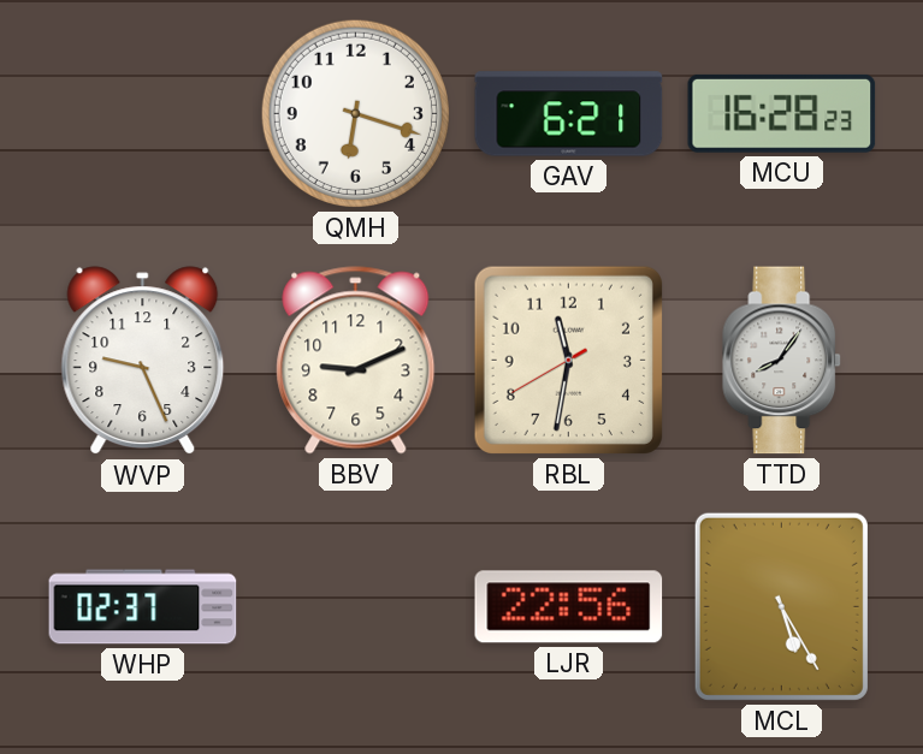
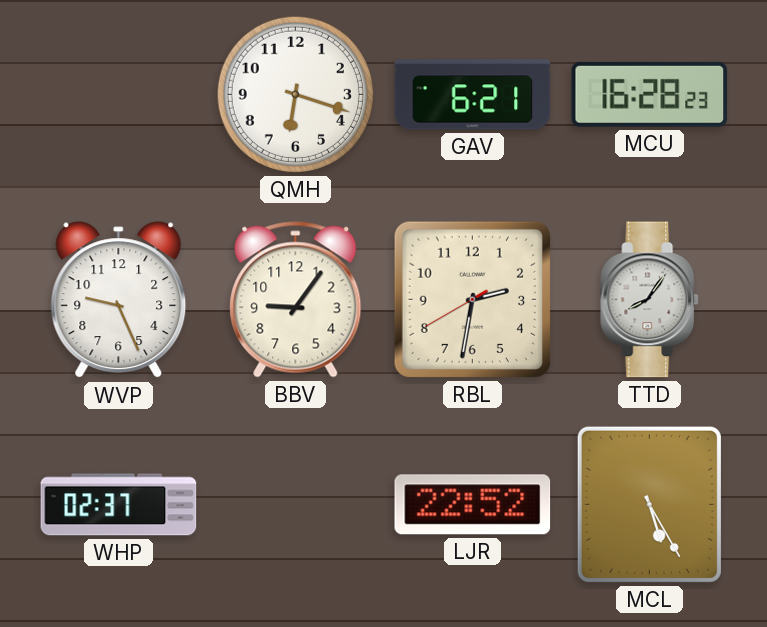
BBV: 9:11 -> 9:06 (296, 300)
RBL: 11:31 -> 2:31 (472, 299)
LJR: 22:56 -> 22:52 (473, 505)
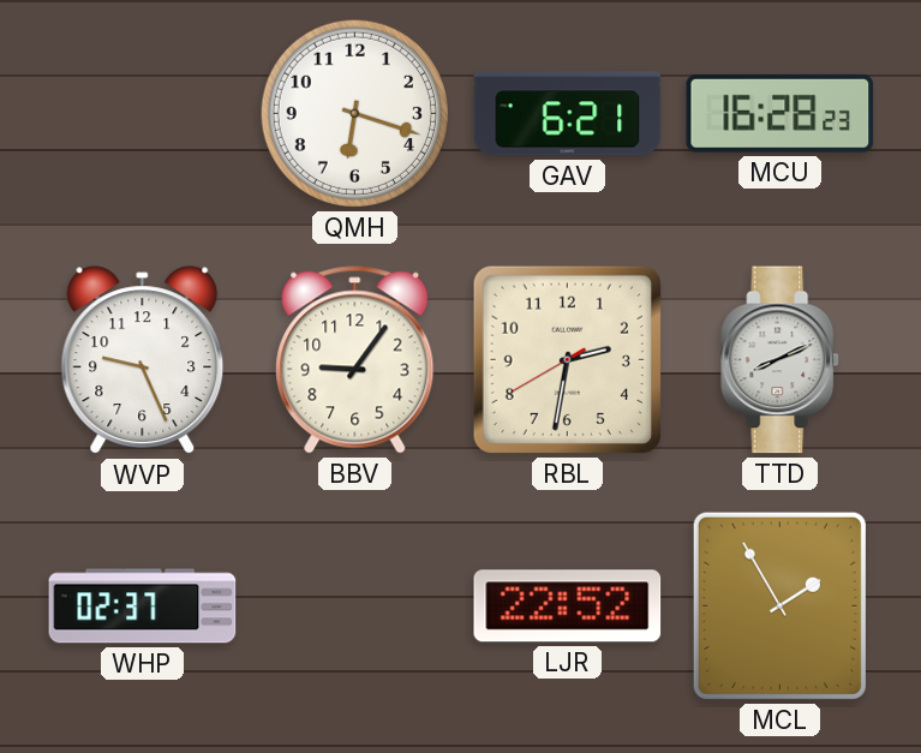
TTD: 8:06 -> 8:11 (781, 360)
MCL: 5:25 -> 1:55 (779, 605)
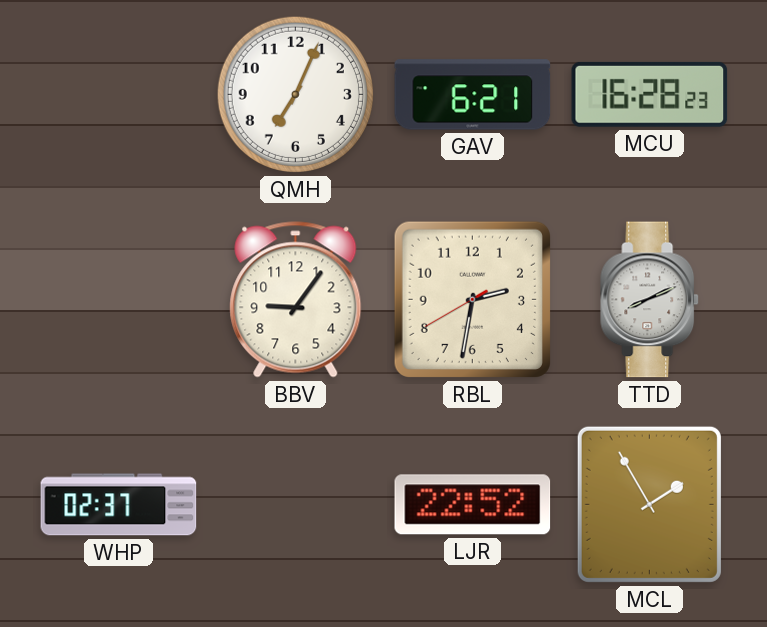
QMH: 6:18 -> 7:04 (295, 94)
WVP: 9:26 -> none (143, 360)
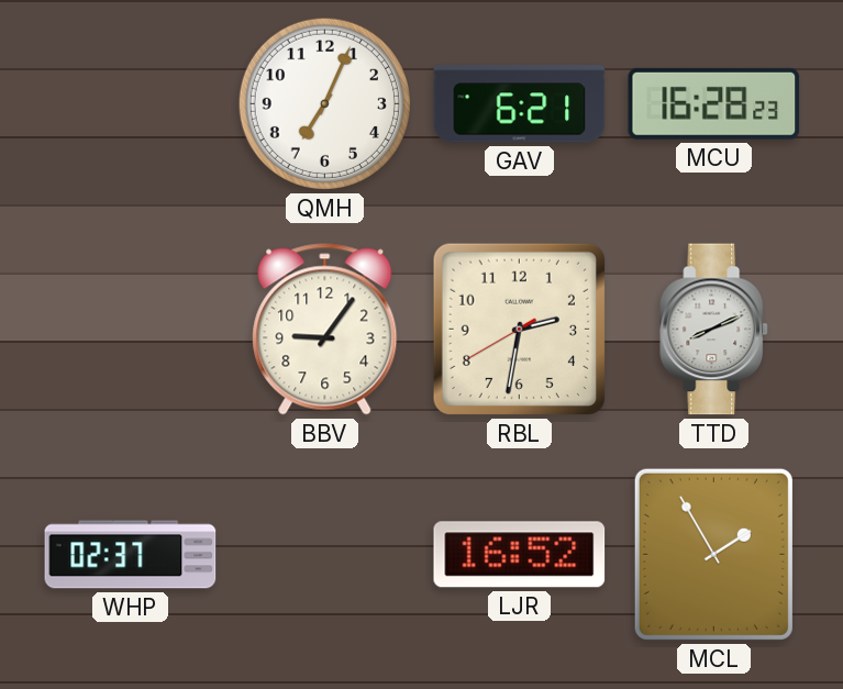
LJR: 22:52 -> 16:52 (520, 555)
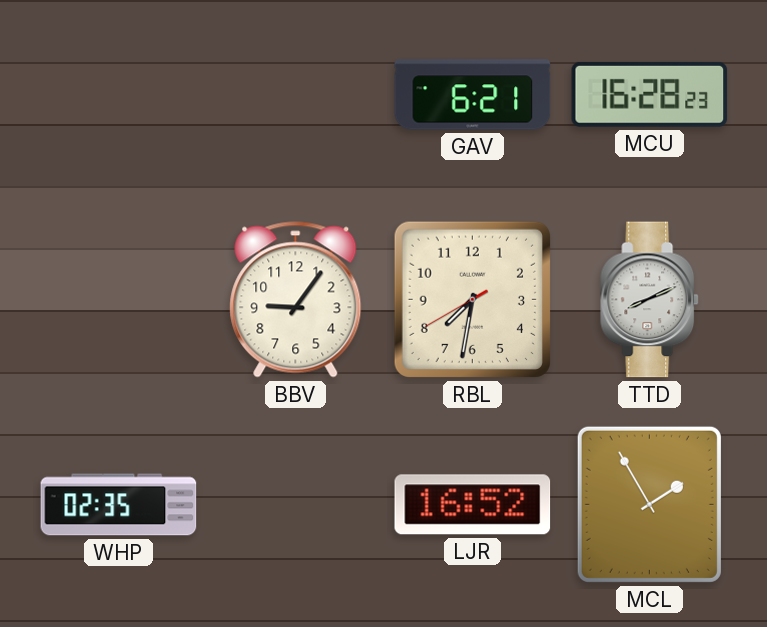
QMH: 7:04 -> none (324, 103)
RBL: 2:31 -> 7:31 (472, 299)
WHP: 02:37 -> 02:35 (119, 505)
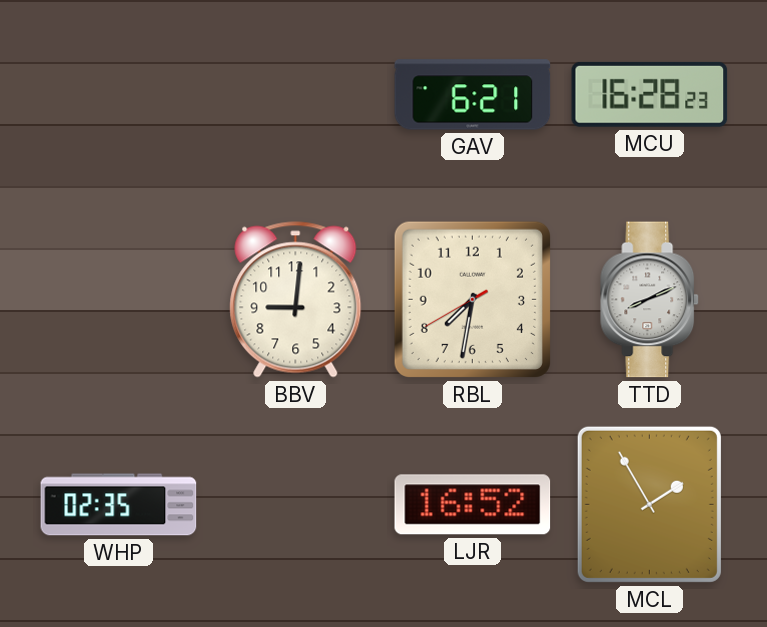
BBV: 9:06 -> 9:01 (296, 300)
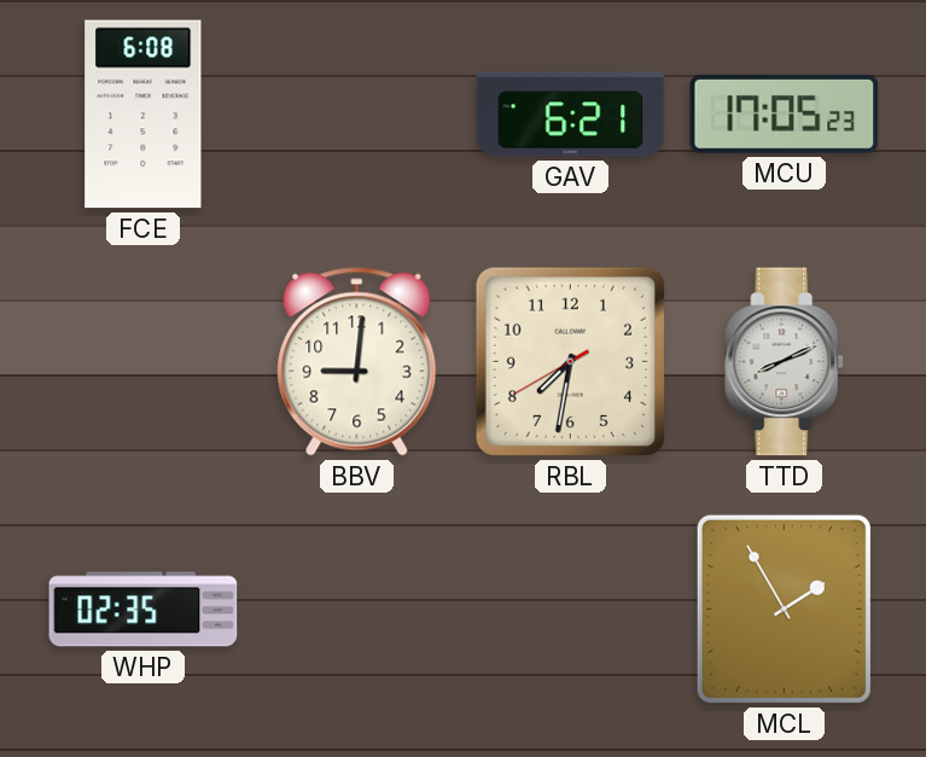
FCE: none -> 6:08 (144, 115)
MCU: 16:28 -> 17:05 (785, 113)
LJR: 16:52 -> none (473, 505)
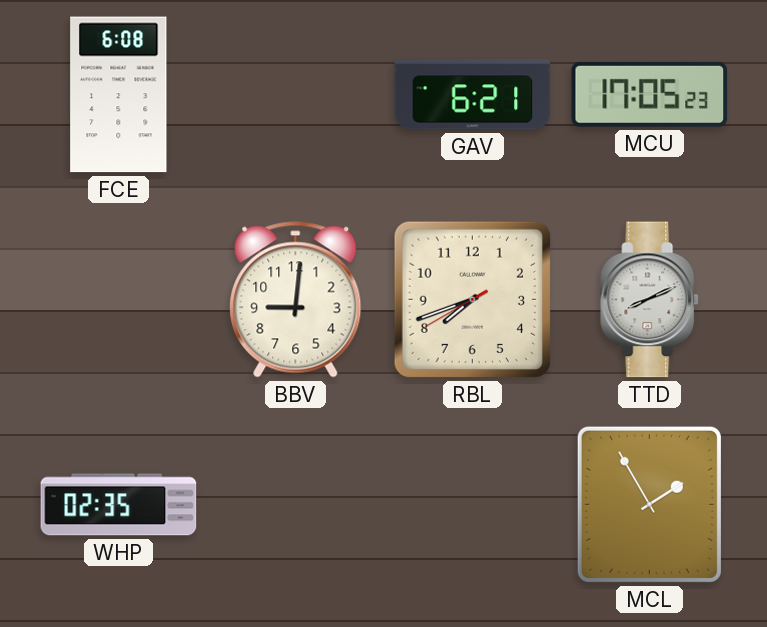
RBL: 7:31 -> 7:41 (472, 299)
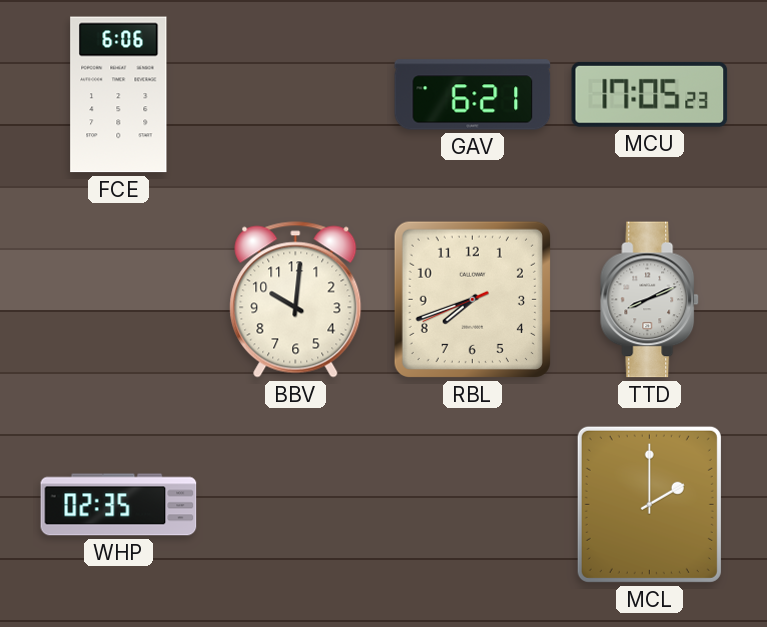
FCE: 6:08 -> 6:06 (119, 95)
BBV: 9:01 -> 10:01 (296, 300)
RBL: 7:41:40 -> 7:41:41 (472, 299)
MCL: 1:55 -> 2:00 (649, 504)
